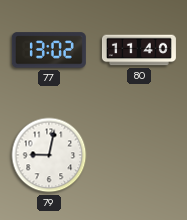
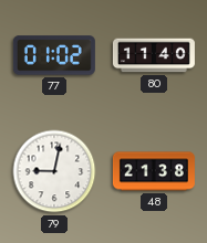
77: 13:02 -> 01:02 (54, 55)
48: none -> 21:38 (154, 171)
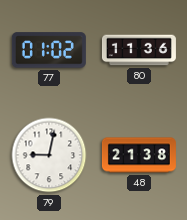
80: 11:40 -> 11:36 (139, 50)
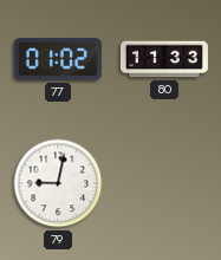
80: 11:36 -> 11:33 (164, 59)
48: 21:38 -> none (139, 155)
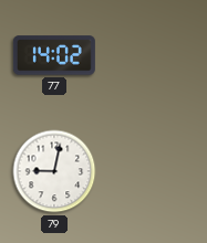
77: 01:02 -> 14:02 (54, 55)
80: 11:33 -> none (164, 59)
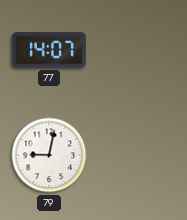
77: 14:02 -> 14:07 (49, 50)
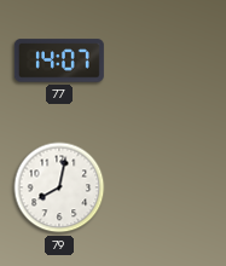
79: 9:02 -> 8:02 (59, 187)
